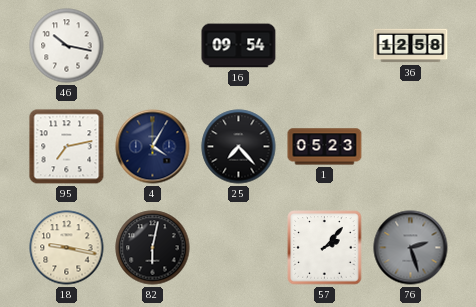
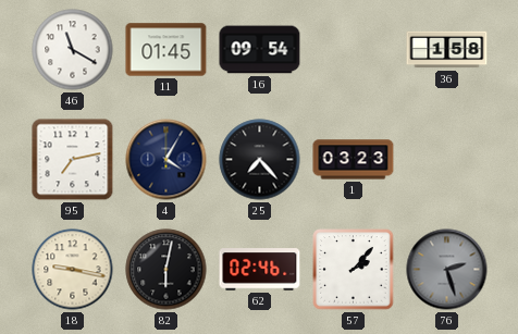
46: 10:17 -> 11:20 (73, 50)
11: none -> 01:45 (166, 50)
36: 12:58 -> 1:58 (447, 50)
1: 05:23 -> 03:23 (354, 160)
62: none -> 02:46 (260, 270)
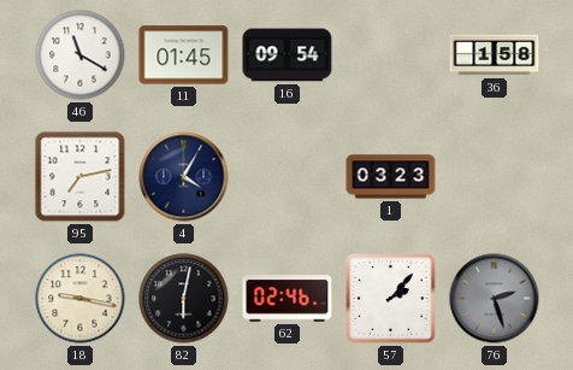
25: 7:23 -> none (260, 160)
